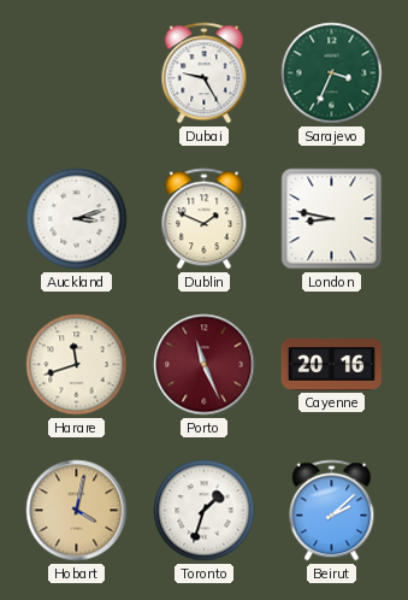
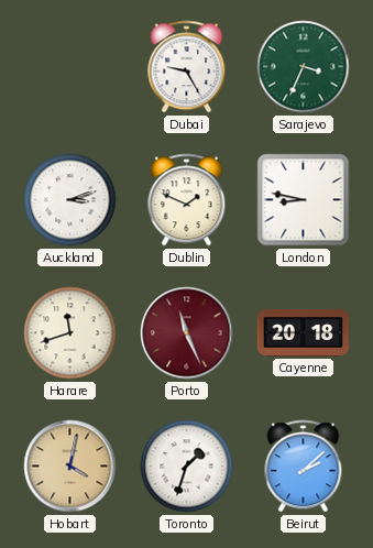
Cayenne: 20:16 -> 20:18 (303, 332)
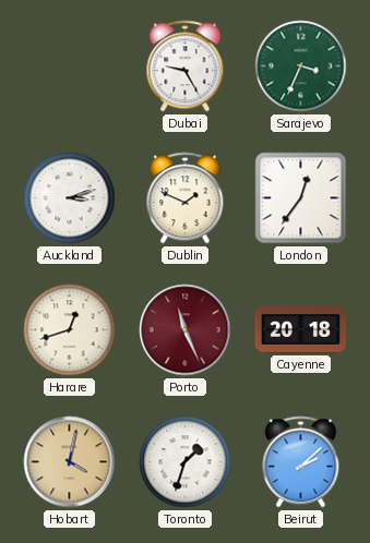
London: 8:47 -> 12:36 (301, 198)
Harare: 11:42 -> 12:42 (70, 330)
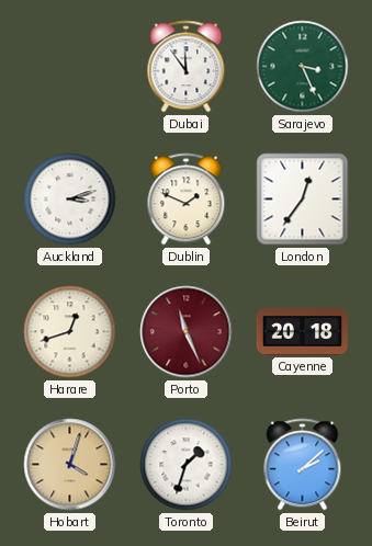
Dubai: 9:25 -> 11:54 (187, 67)
Sarajevo: 3:34 -> 3:26 (303, 67)
Hobart: 4:02 -> 4:03 (70, 465)
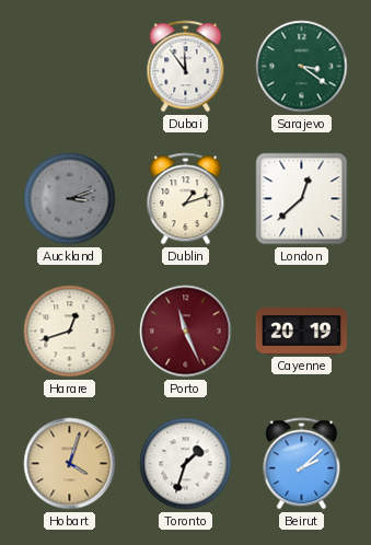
Sarajevo: 3:26 -> 3:21 (302, 67)
Auckland dial: white -> grey (70, 199)
Dublin: 1:49 -> 1:12 (186, 199)
London: 12:36 -> 12:38 (302, 199)
Cayenne: 20:18 -> 20:19 (301, 331)
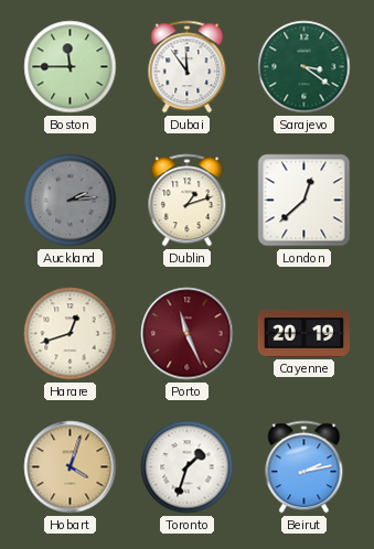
Boston: none -> 11:45 (71, 67)
Auckland: 3:12 -> 2:14 (71, 201)
Beirut: 2:08 -> 2:13 (304, 467)
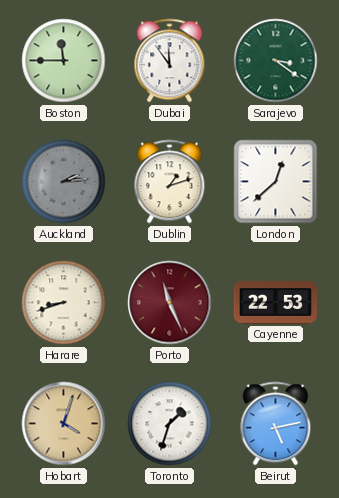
Harare: 12:42 -> 8:42 (64, 303)
Cayenne: 20:19 -> 22:53 (275, 302)
Beirut: 2:13 -> 5:13 (276, 424)
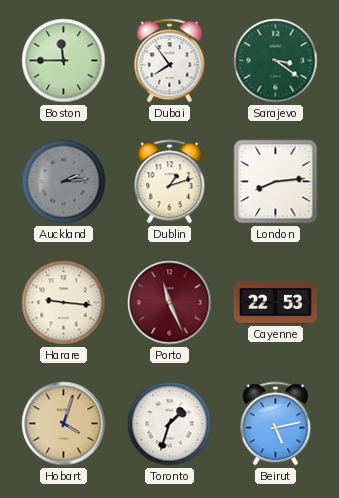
Dubai: 11:54 -> 7:54 (170, 61)
London: 12:38 -> 8:14 (276, 182)
Harare: 8:42 -> 9:16 (64, 303)
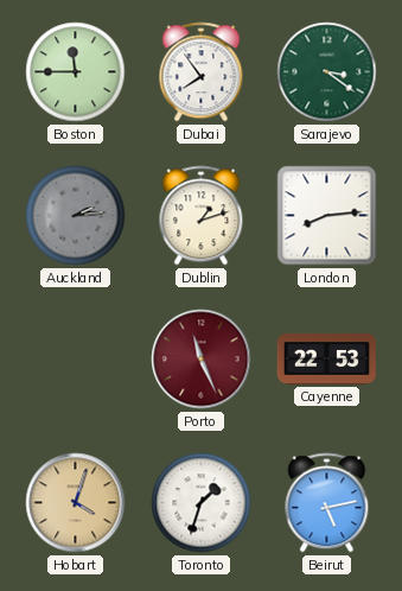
Harare: 9:16 -> none (64, 303)
